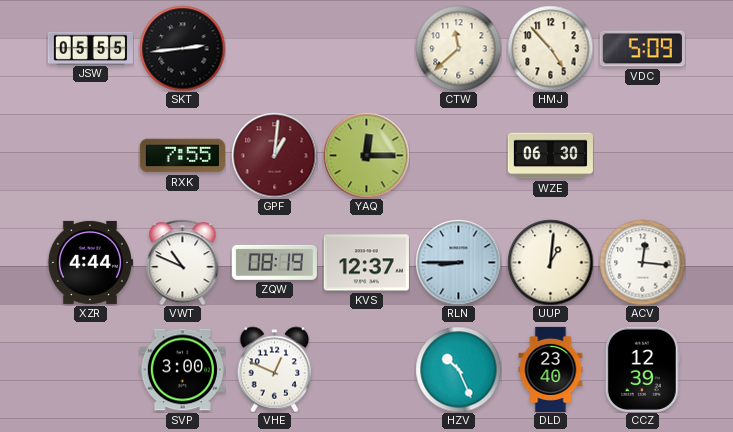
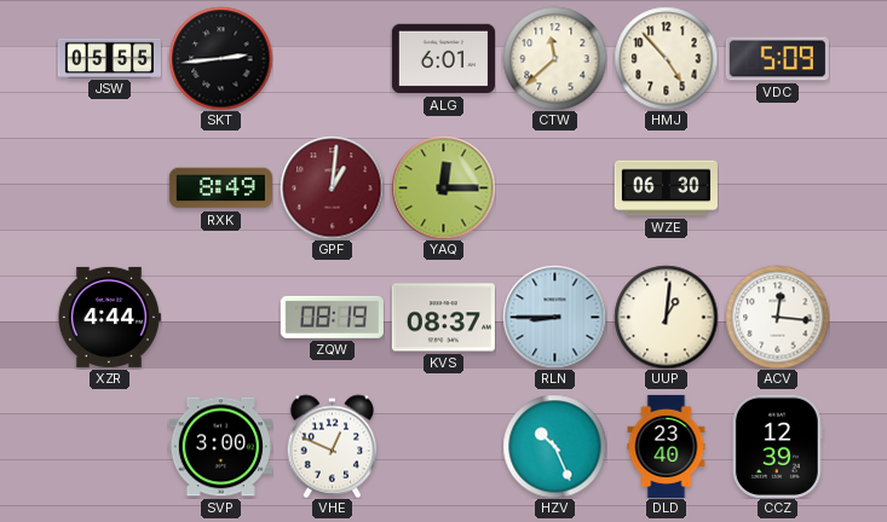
ALG: none -> 6:01 (443, 59)
RXK: 7:55 -> 8:49 (220, 188)
VWT: 10:49 -> none (183, 262)
KVS: 12:37 -> 08:37 (443, 318)
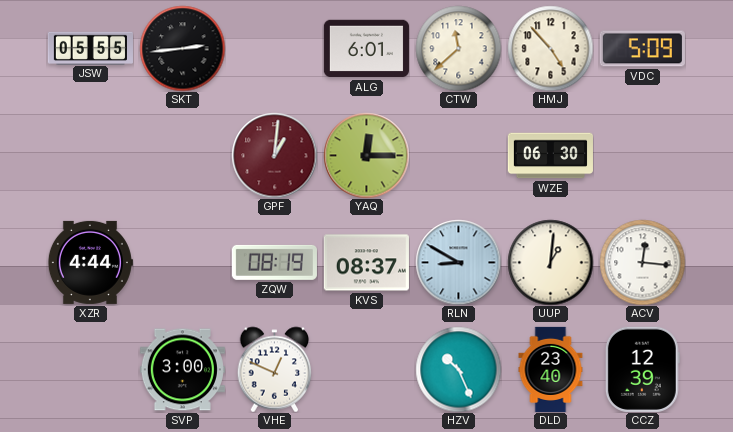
RXK: 8:49 -> none (220, 188)
RLN: 8:45 -> 8:50 (458, 262)
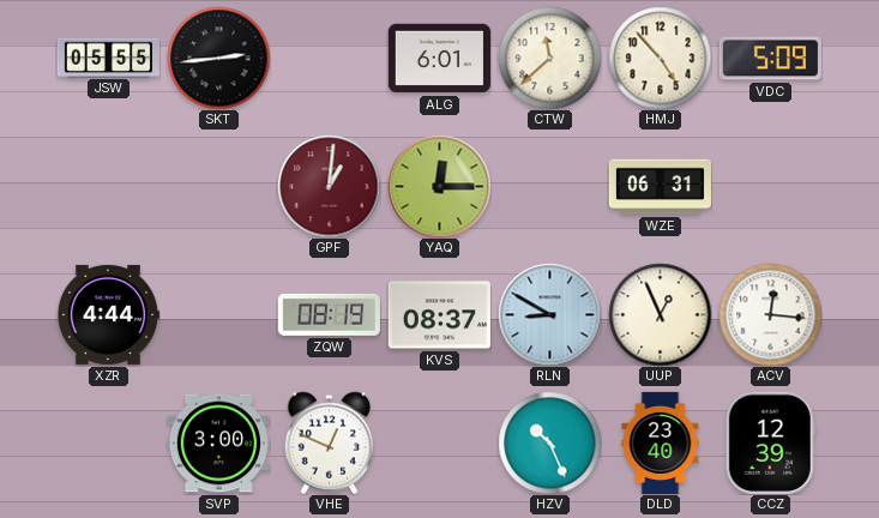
WZE: 06:30 -> 06:31 (660, 187)
UUP: 1:01 -> 12:56 (660, 314)
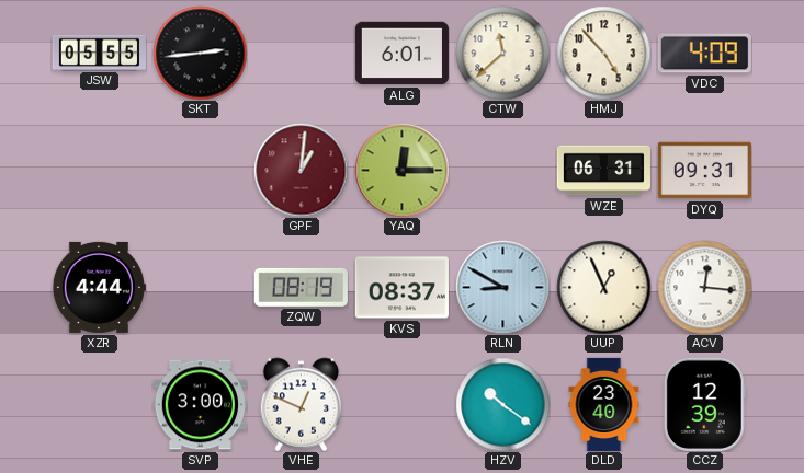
VDC: 5:09 -> 4:09 (704, 54)
DYQ: none -> 09:31 (704, 171)
HZV: 10:26 -> 10:21 (502, 404)
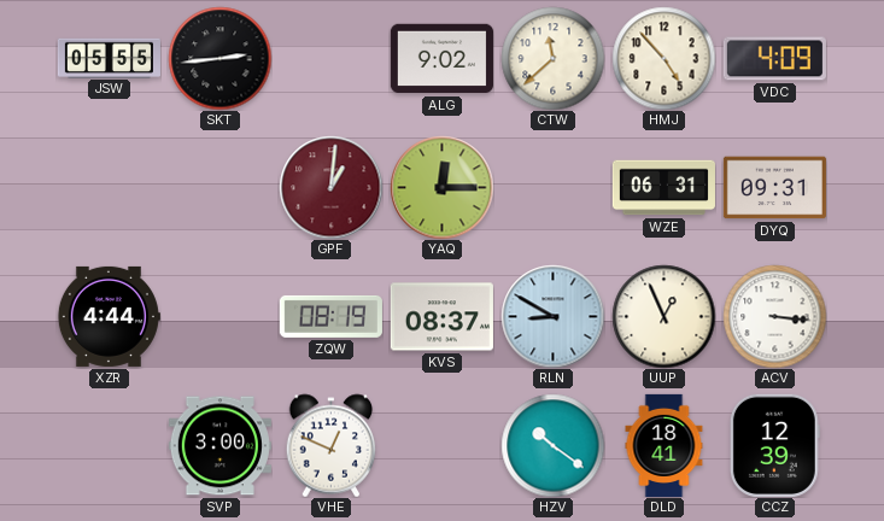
ALG: 6:01 -> 9:02 (441, 59)
ACV: 12:16 -> 3:16 (774, 316)
DLD: 23:40 -> 18:41 (665, 445)
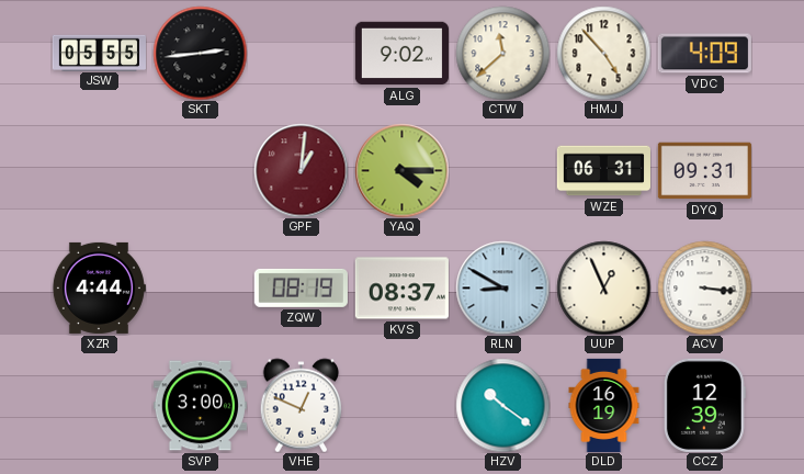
YAQ: 12:15 -> 4:15 (401, 170)
DLD: 18:41 -> 16:19 (604, 405)
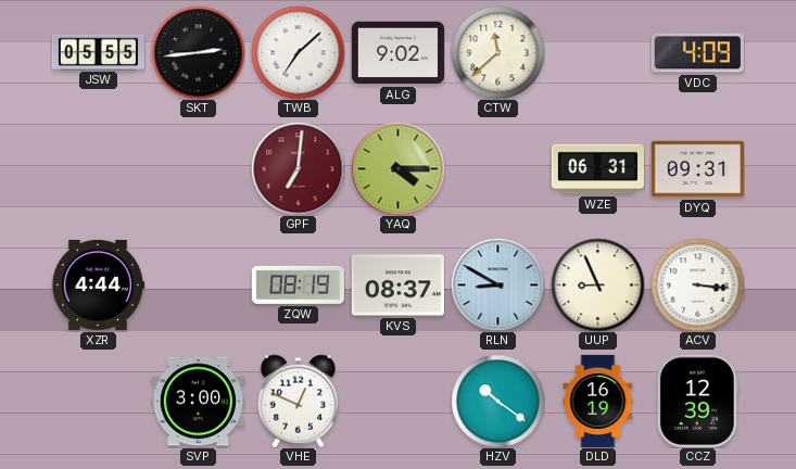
TWB: none -> 7:08 (298, 52)
HMJ: 4:53 -> none (603, 53)
GPF: 1:01 -> 7:01 (298, 168)
UUP: 12:56 -> 8:56 (597, 284)
